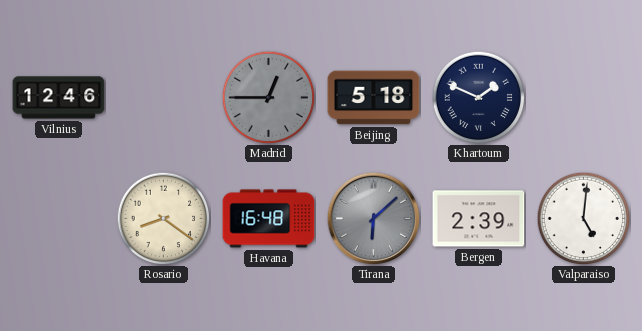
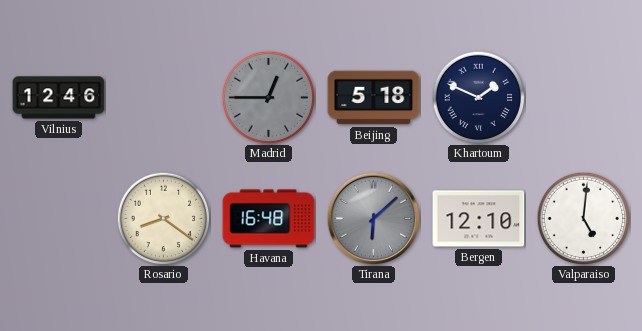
Bergen: 2:39 -> 12:10 (479, 219)
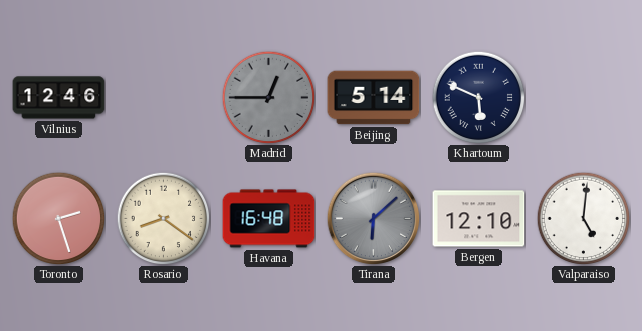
Beijing: 5:18 -> 5:14 (374, 98)
Khartoum: 1:49 -> 5:49 (478, 97)
Toronto: none -> 2:27 (58, 218)
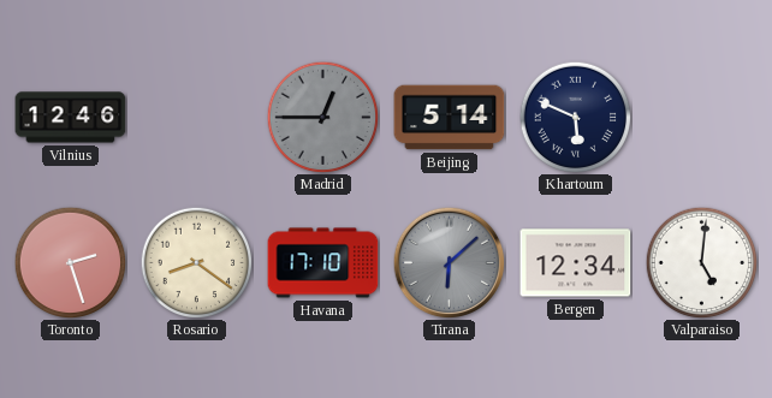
Havana: 16:48 -> 17:10 (323, 263)
Bergen: 12:10 -> 12:34 (576, 263)
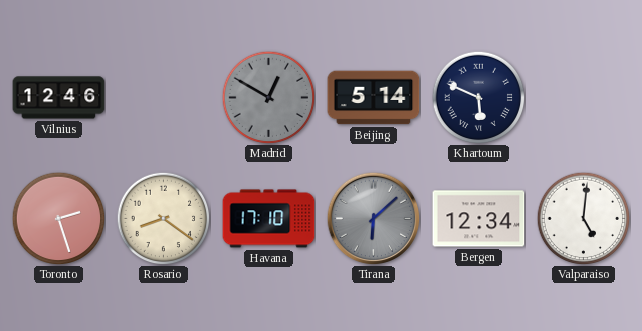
Madrid: 12:45 -> 12:50 (268, 97)
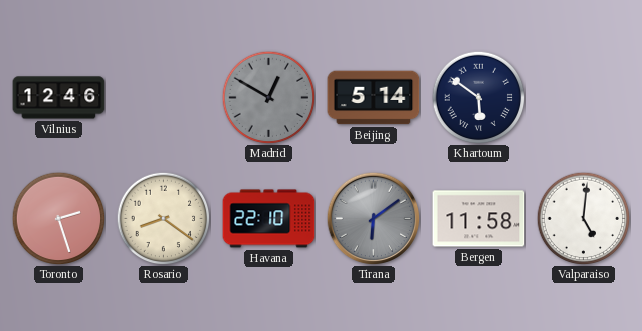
Khartoum: 5:49 -> 5:51 (478, 97)
Havana: 17:10 -> 22:10 (269, 219)
Tirana: 6:08 -> 6:09 (373, 218)
Bergen: 12:34 -> 11:58 (479, 219)
